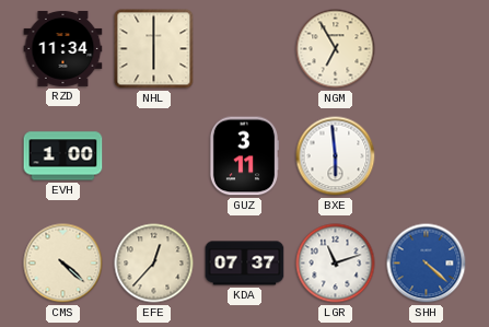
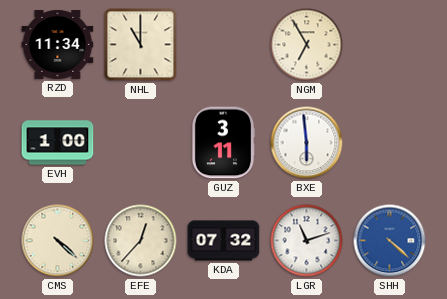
NHL: 6:00 -> 11:00 (141, 45)
KDA: 07:37 -> 07:32 (224, 241)
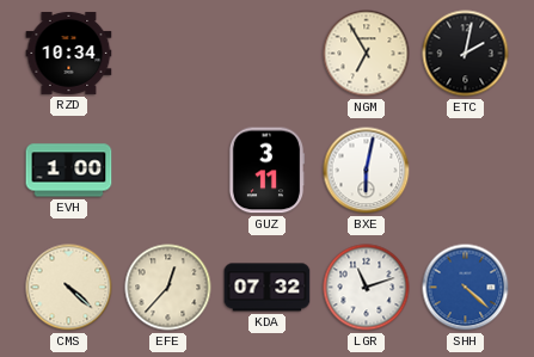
RZD: 11:34 -> 10:34 (69, 53)
NHL: 11:00 -> none (141, 45)
ETC: none -> 2:02 (466, 54)
BXE: 5:59 -> 6:02 (367, 171)
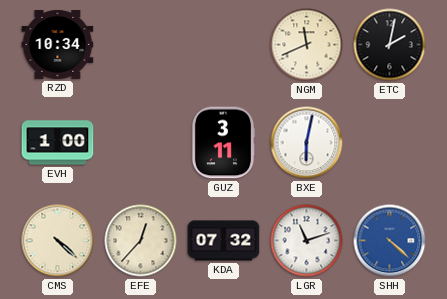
NGM: 6:55 -> 11:41 (307, 45)
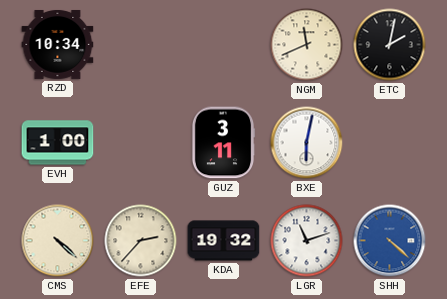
EFE: 12:37 -> 2:37 (141, 241)
KDA: 07:32 -> 19:32 (224, 241)
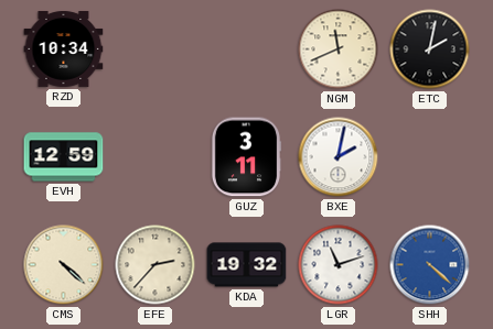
EVH: 1:00 -> 12:59 (64, 157)
BXE: 6:02 -> 2:02 (339, 157)
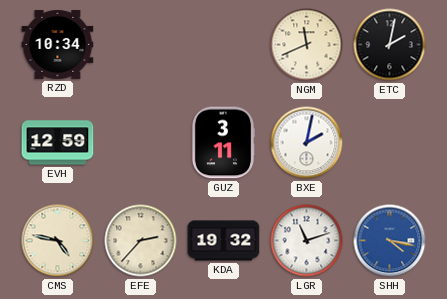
CMS: 4:22 -> 4:47 (58, 241)
SHH: 4:22 -> 4:17 (390, 241)
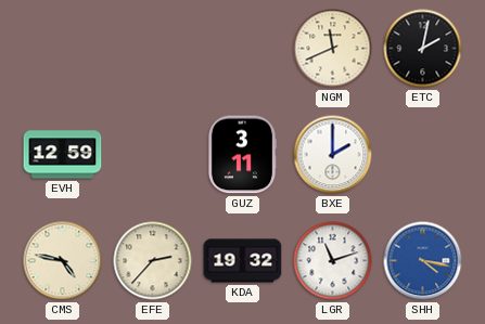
RZD: 10:34 -> none (58, 44)
BXE: 2:02 -> 2:00 (333, 155)
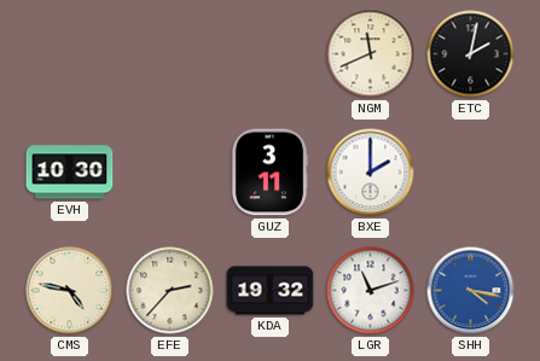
EVH: 12:59 -> 10:30 (70, 173)
